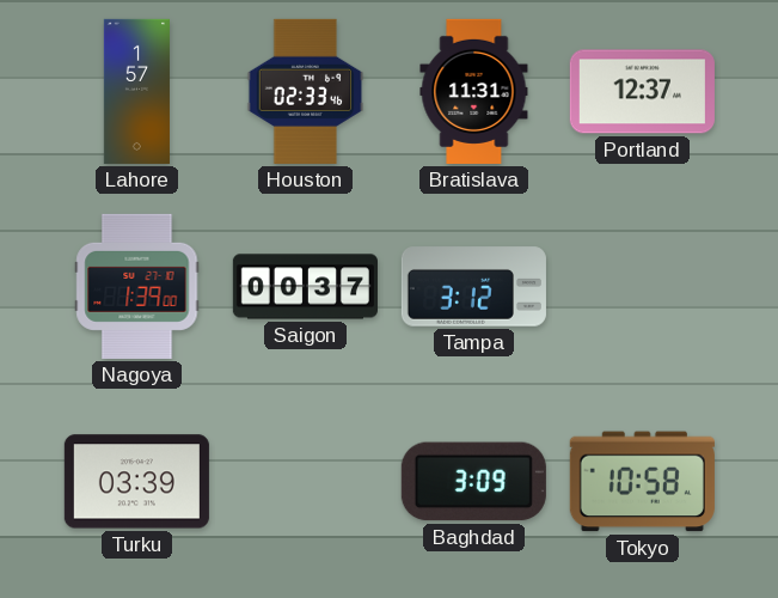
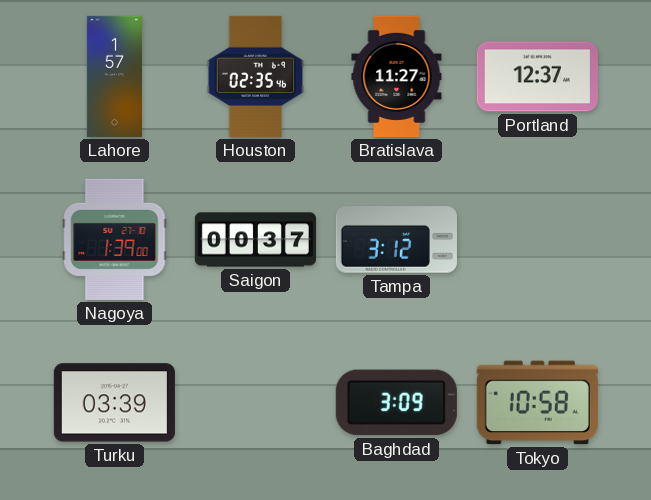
Houston: 02:33 -> 02:35 (256, 76)
Bratislava: 11:31 -> 11:27 (397, 76)
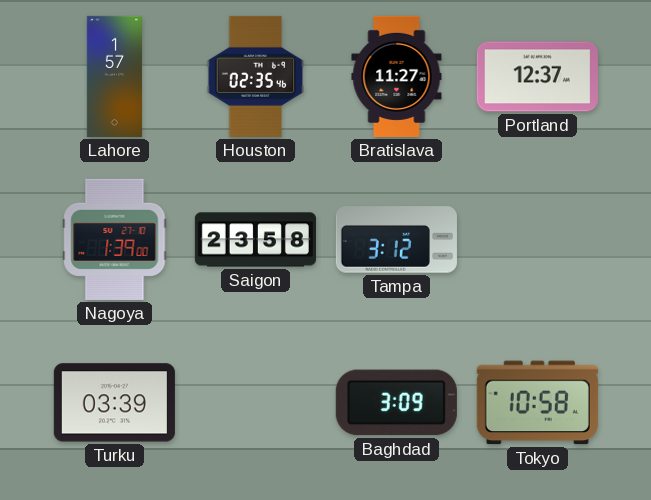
Saigon: 00:37 -> 23:58 (255, 240)
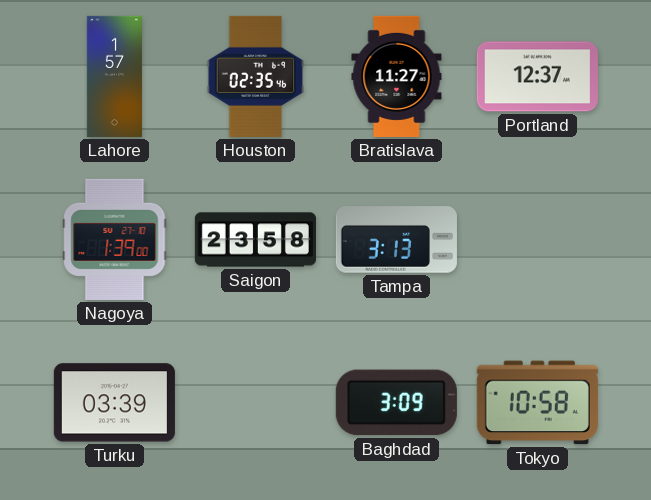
Tampa: 3:12 -> 3:13 (396, 240)
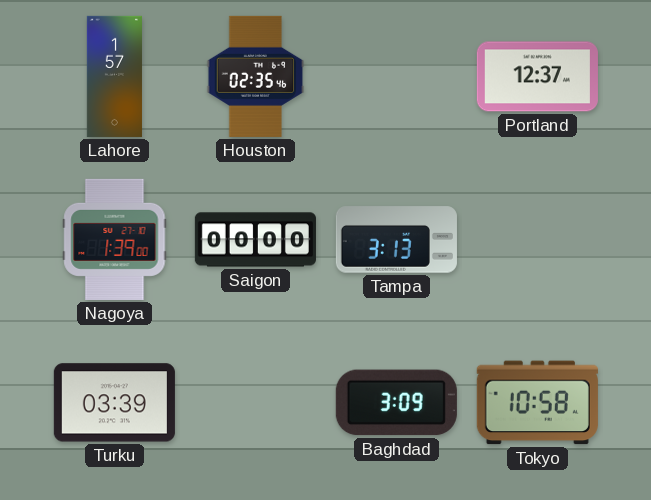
Bratislava: 11:27 -> none (397, 76)
Saigon: 23:58 -> 00:00 (255, 240)
